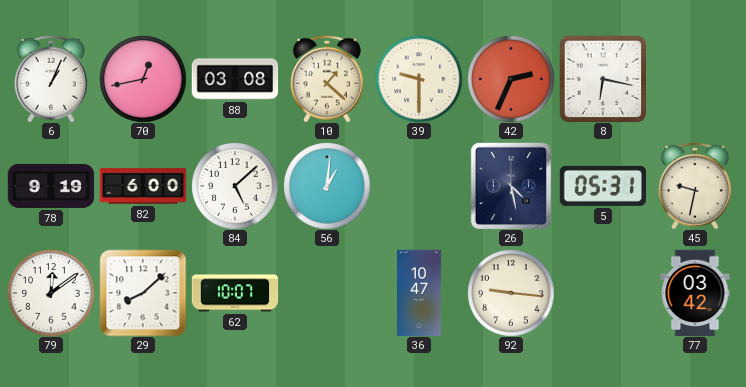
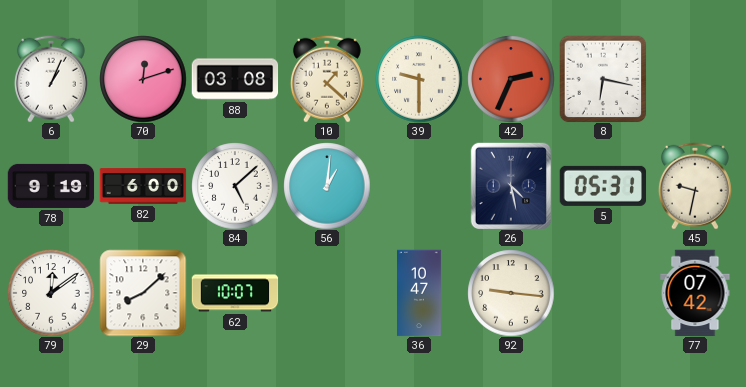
70: 12:43 -> 12:12 (143, 79)
77: 03:42 -> 07:42 (695, 293)
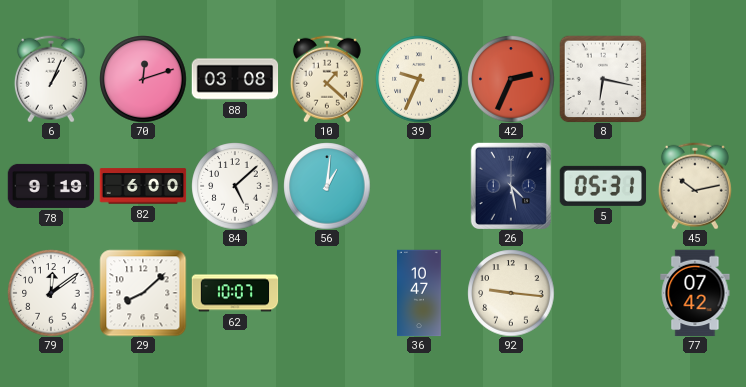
39: 9:30 -> 9:34 (419, 79)
45: 9:32 -> 10:13 (695, 186)
